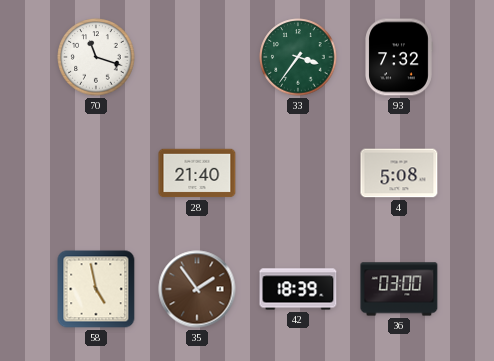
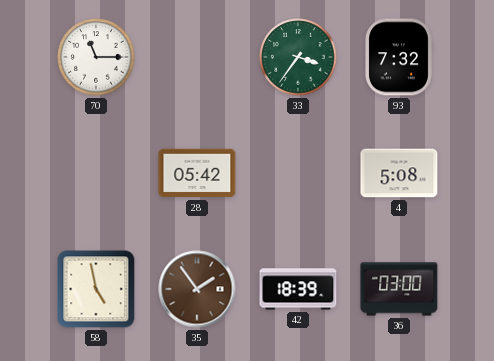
70: 11:18 -> 11:15 (96, 57)
28: 21:40 -> 05:42 (197, 173)
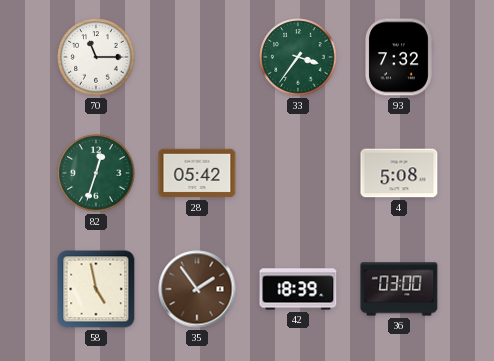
82: none -> 12:33 (96, 173)
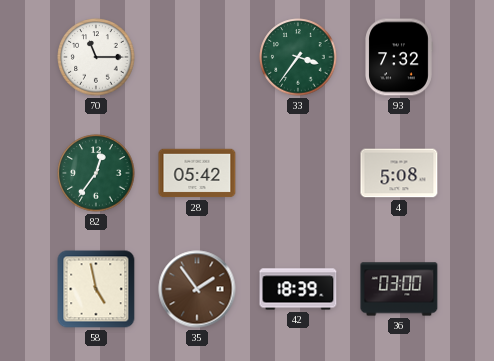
82: 12:33 -> 12:36 (96, 173)
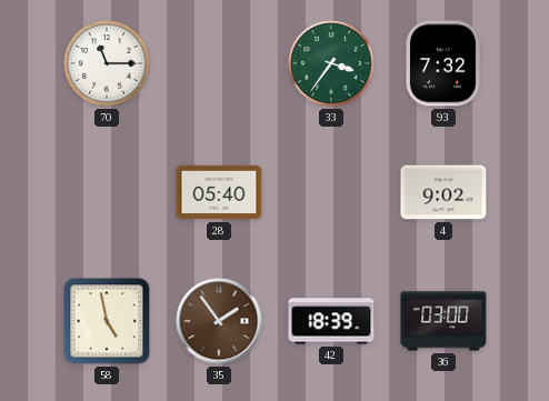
82: 12:36 -> none (96, 173)
28: 05:42 -> 05:40 (219, 192)
4: 5:08 -> 9:02 (443, 192)
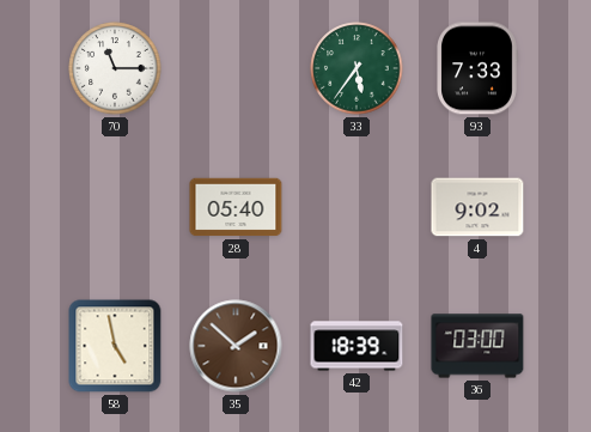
33: 3:36 -> 5:36 (357, 68)
93: 7:32 -> 7:33 (477, 68)
35: 1:54 -> 1:52 (236, 346)
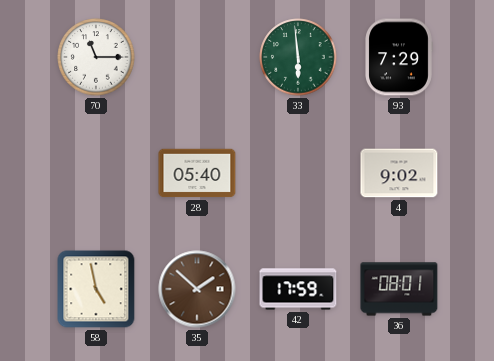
33: 5:36 -> 5:59 (298, 57)
93: 7:33 -> 7:29 (399, 57)
42: 18:39 -> 17:59 (298, 289)
36: 03:00 -> 08:01 (399, 289)
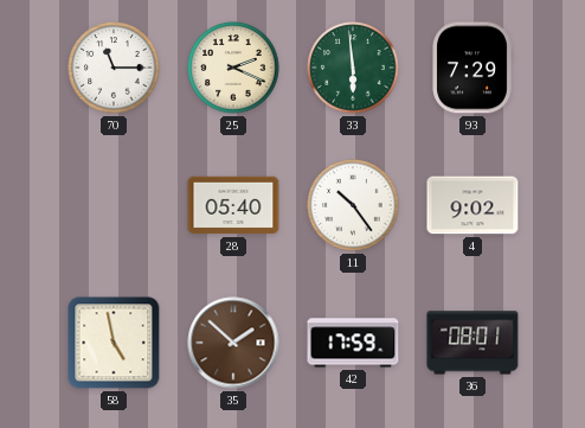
25: none -> 2:19 (233, 68)
11: none -> 10:24 (353, 205)
